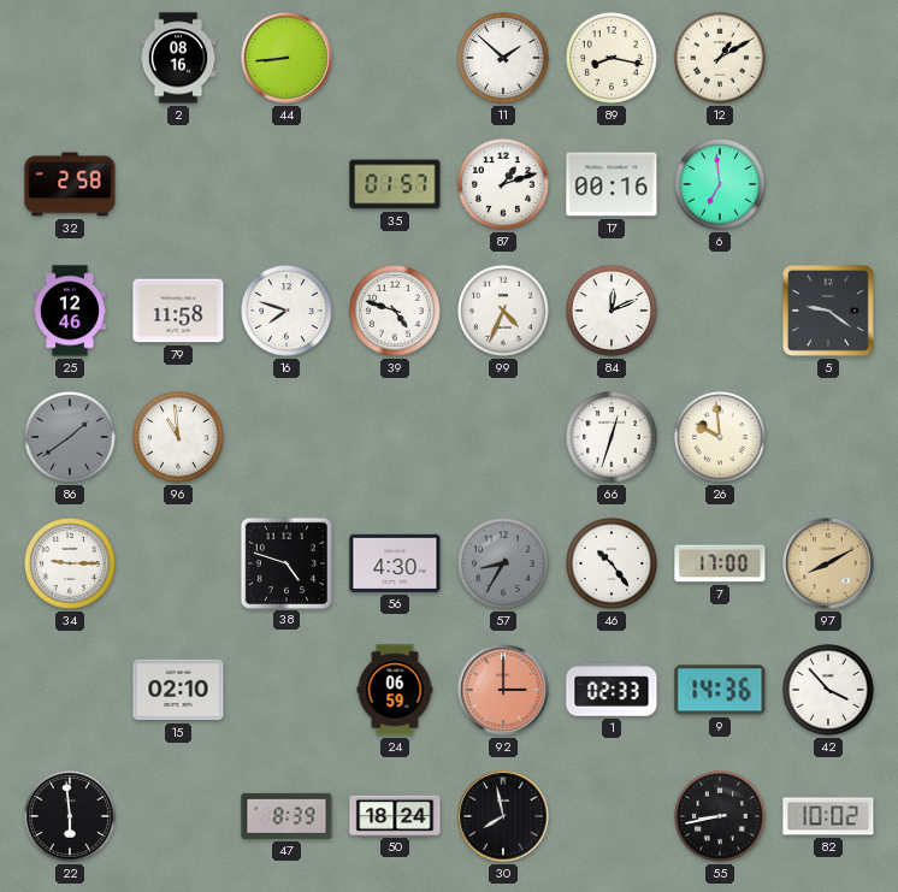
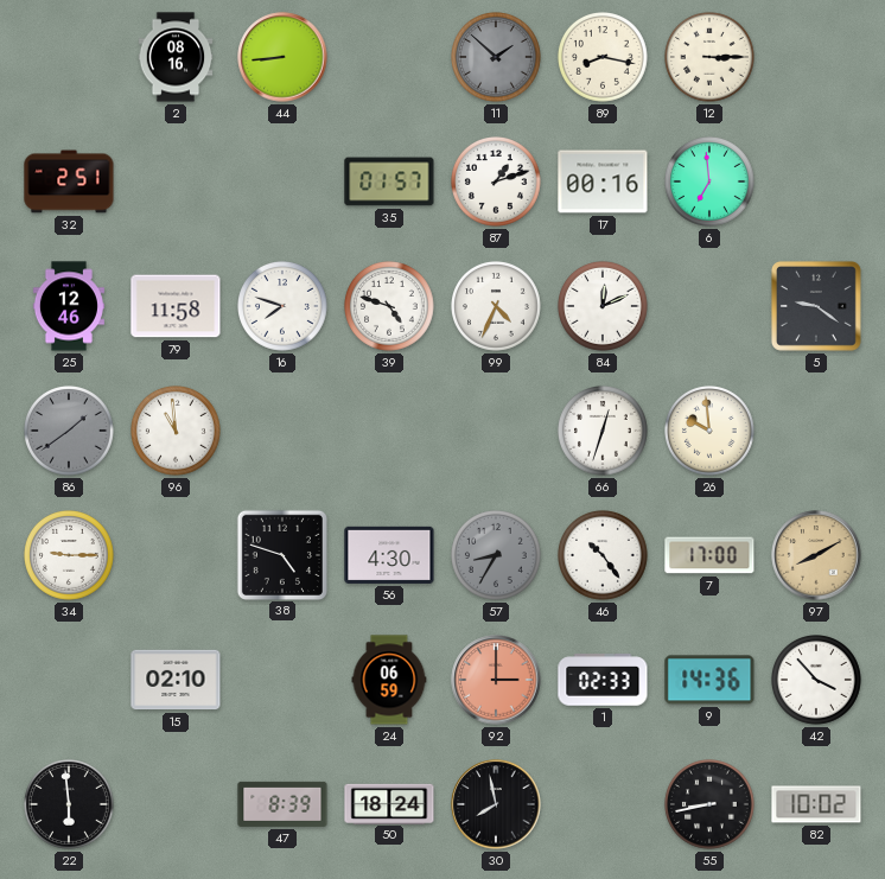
11 dial: white -> grey (497, 58)
12: 1:10 -> 3:15 (711, 58)
32: 2:58 -> 2:51 (69, 181)
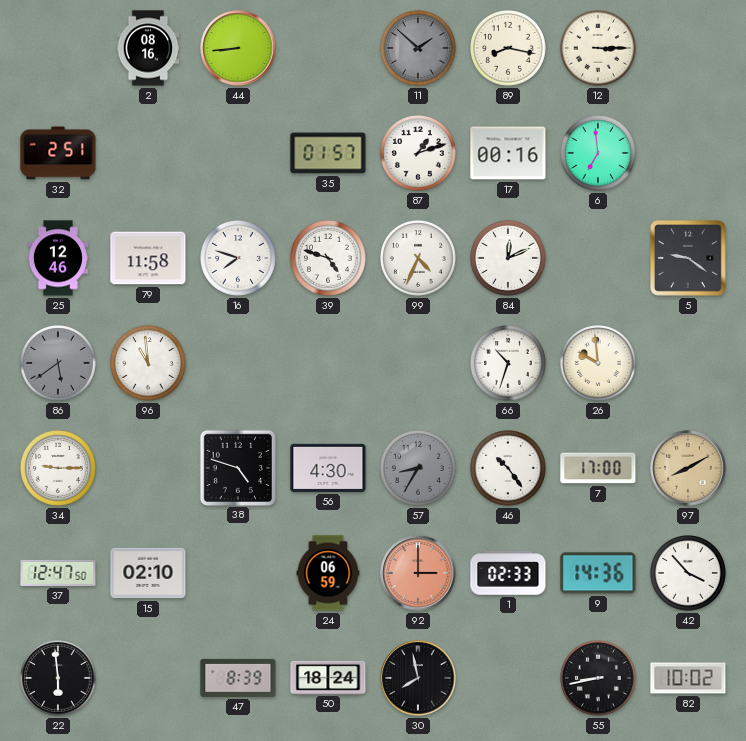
86: 1:39 -> 5:39 (59, 364)
66: 12:33 -> 10:33 (509, 364)
37: none -> 12:47 (58, 573)
